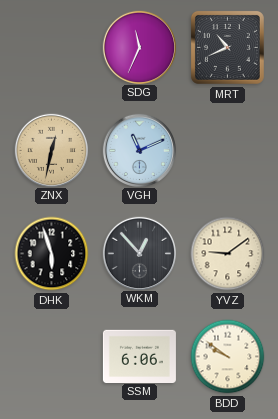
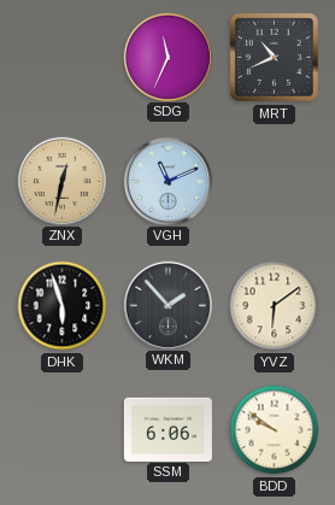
WKM: 12:53 -> 1:53 (167, 305)
YVZ: 9:09 -> 6:09 (275, 306)
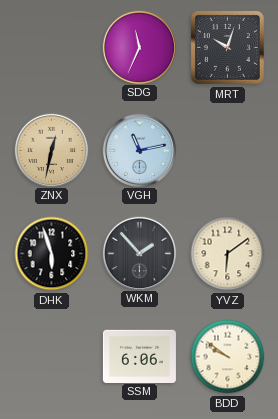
MRT: 10:41 -> 10:03 (227, 47)
VGH: 11:11 -> 11:13 (139, 150)
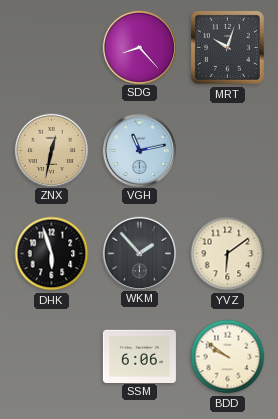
SDG: 11:34 -> 8:23 (139, 47)
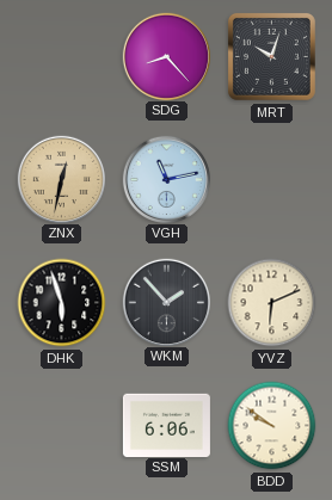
YVZ: 6:09 -> 6:11 (272, 303)
